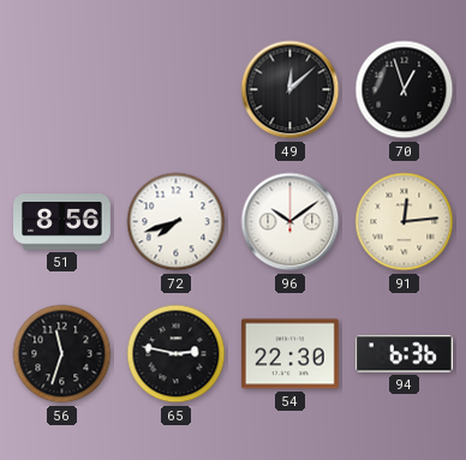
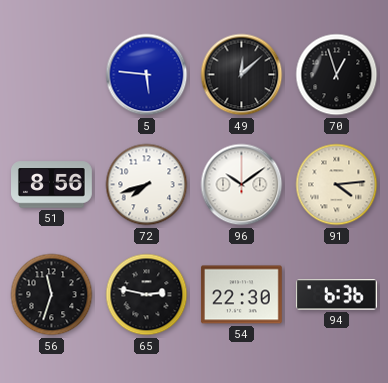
5: none -> 5:46 (147, 75)
91: 12:14 -> 4:14 (337, 185)
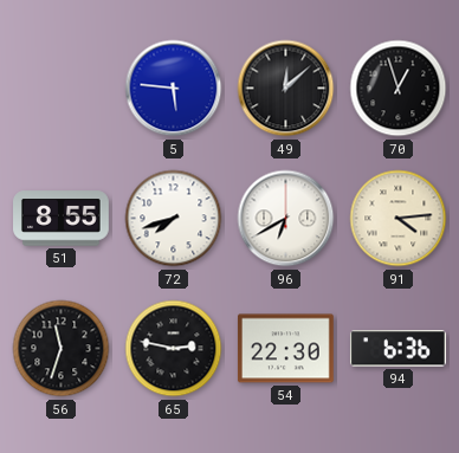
51: 8:56 -> 8:55 (62, 219)
96: 10:09 -> 6:40 (286, 219)
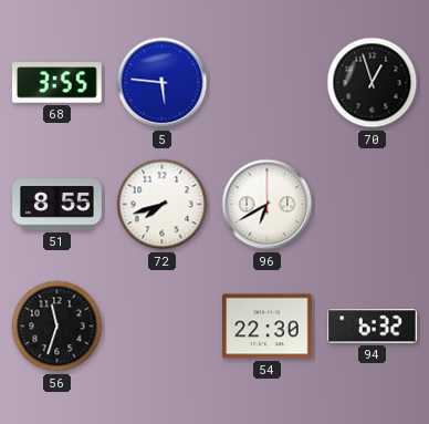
68: none -> 3:55 (56, 83)
49: 12:08 -> none (286, 89)
91: 4:14 -> none (399, 219)
65: 2:47 -> none (174, 349)
94: 6:36 -> 6:32 (372, 327)
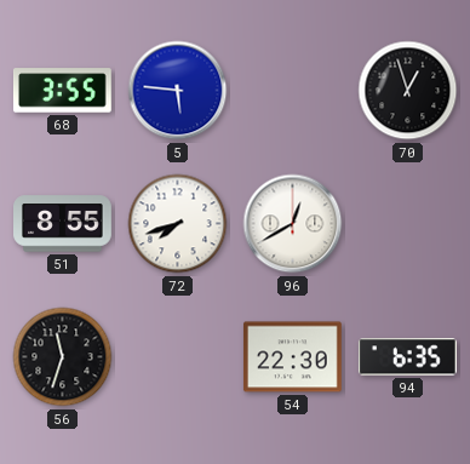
96: 6:40 -> 12:40 (293, 224)
94: 6:32 -> 6:35 (407, 357)
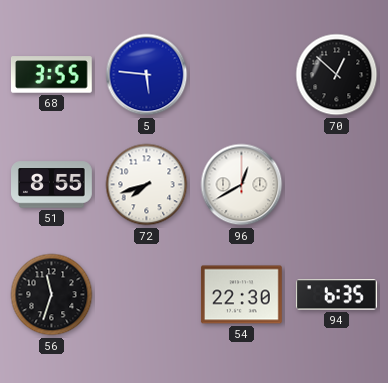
70: 12:57 -> 12:52 (337, 75)
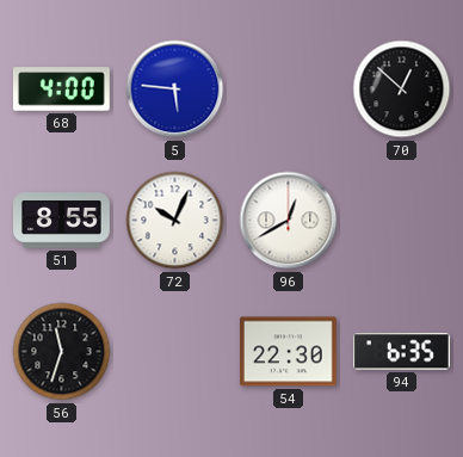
68: 3:55 -> 4:00 (61, 89)
72: 7:42 -> 10:04 (175, 221)
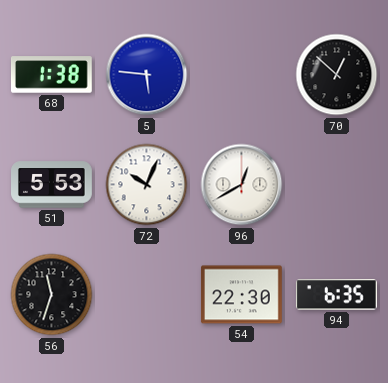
68: 4:00 -> 1:38 (51, 75)
51: 8:55 -> 5:53 (52, 185)
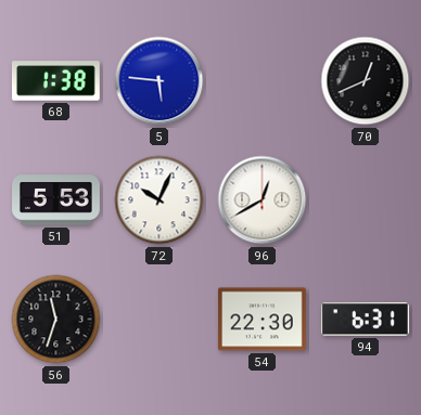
70: 12:52 -> 12:41 (366, 81)
94: 6:35 -> 6:31 (365, 320)
